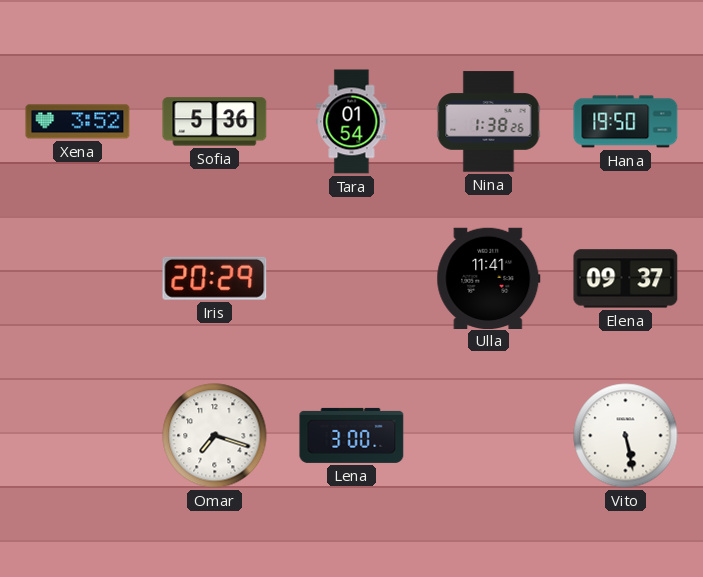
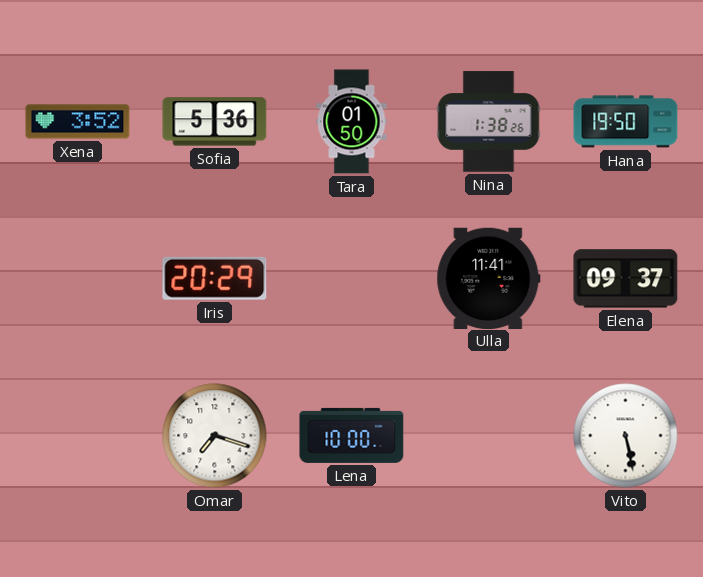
Tara: 01:54 -> 01:50 (352, 122)
Lena: 3:00 -> 10:00 (352, 435)
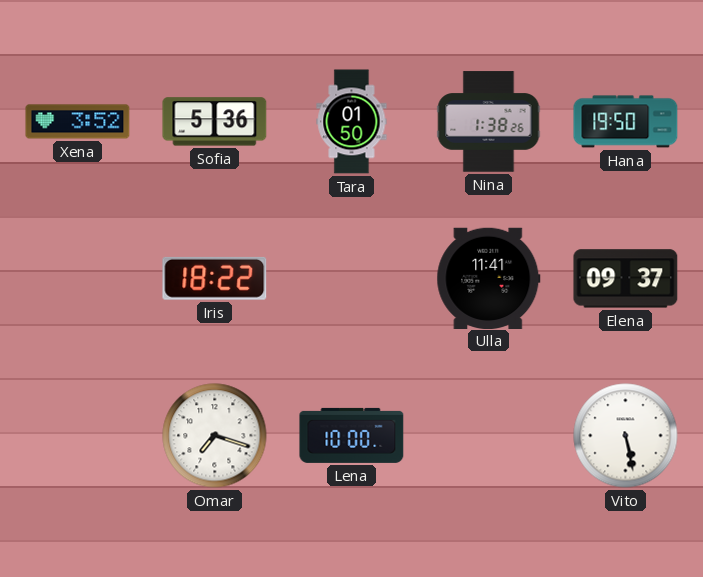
Iris: 20:29 -> 18:22 (215, 278)
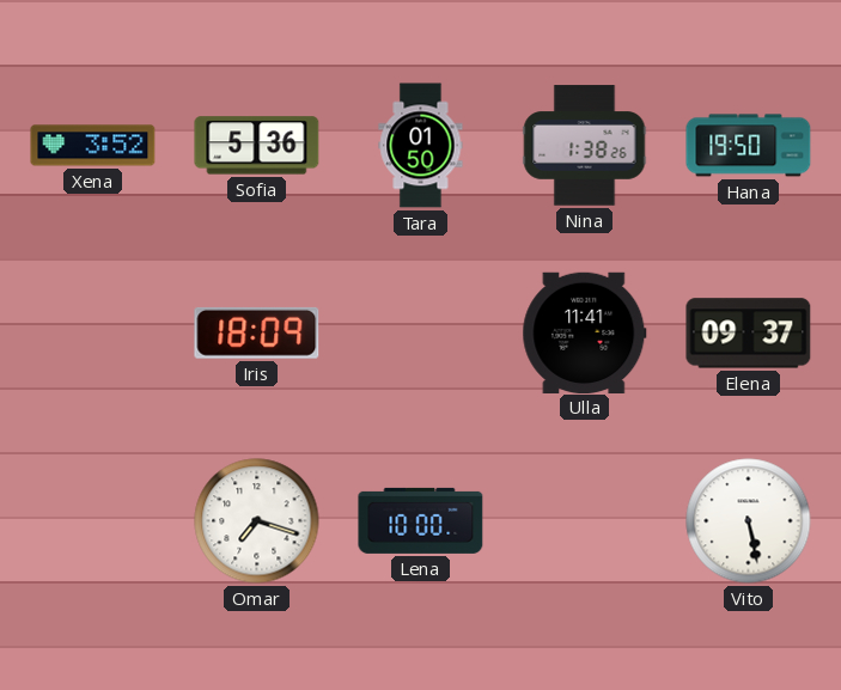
Iris: 18:22 -> 18:09 (257, 332)
